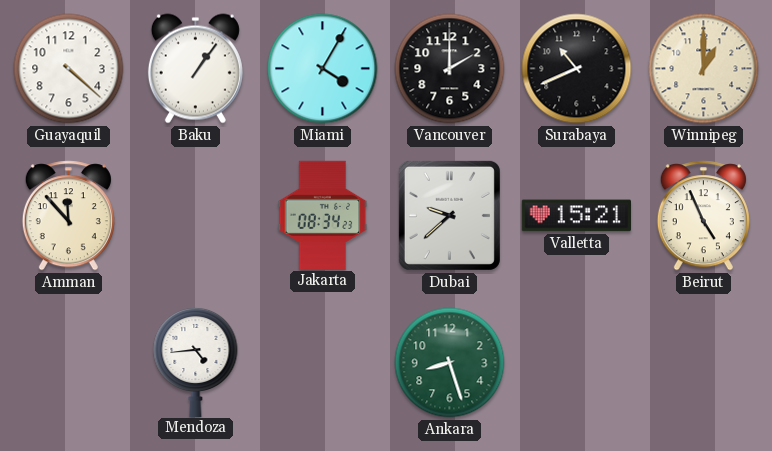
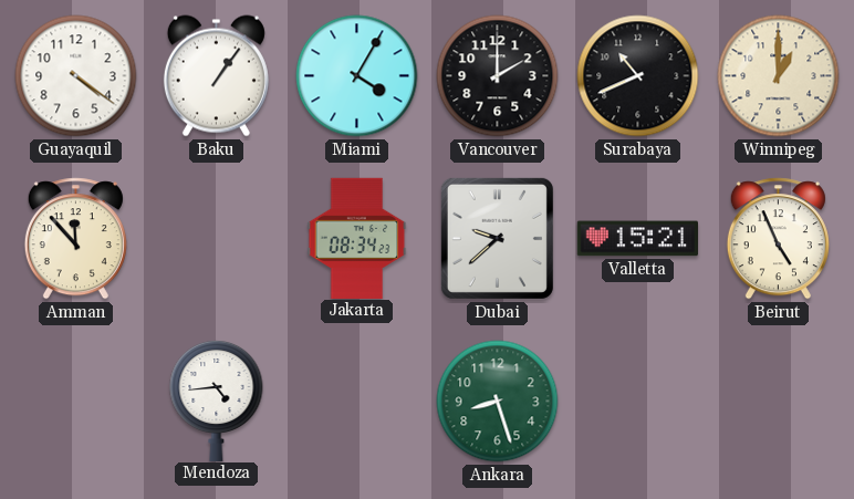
Guayaquil: 4:22 -> 4:21 (76, 76)
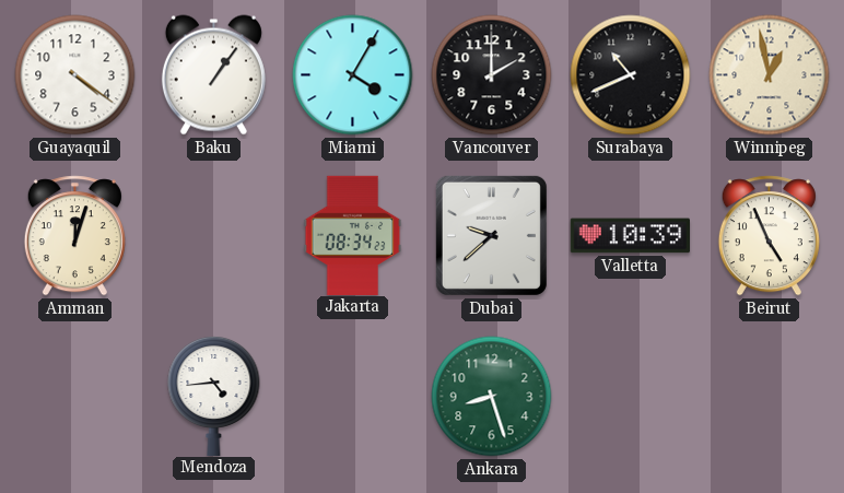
Winnipeg: 1:00 -> 12:58 (770, 75)
Amman: 11:53 -> 12:03 (74, 236)
Valletta: 15:21 -> 10:39 (630, 236)
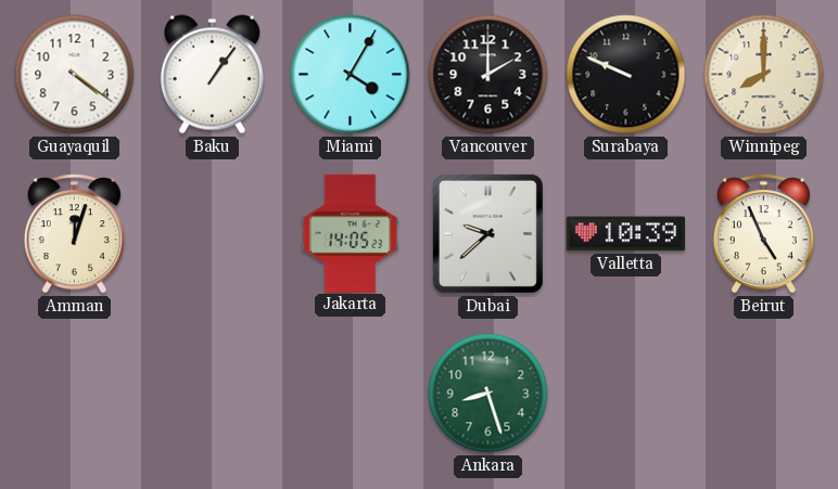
Surabaya: 10:41 -> 9:49 (626, 75)
Winnipeg: 12:58 -> 8:00 (764, 75)
Jakarta: 08:34 -> 14:05 (351, 233)
Mendoza: 4:44 -> none (214, 395)
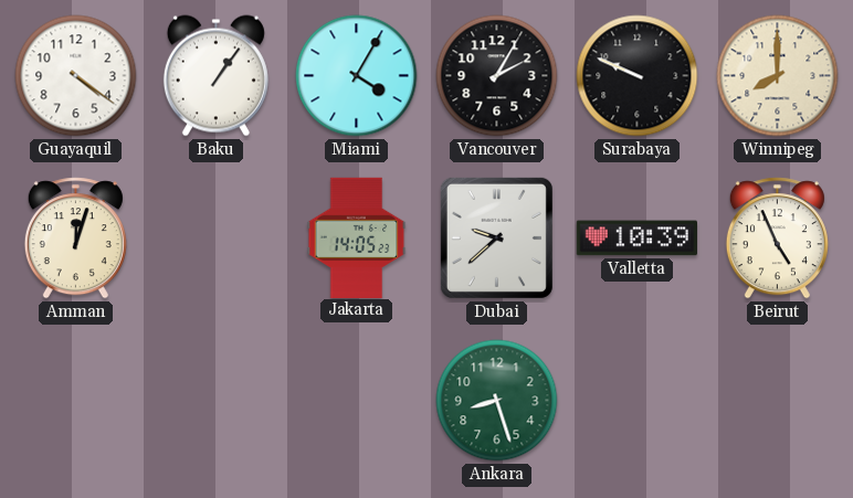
Vancouver: 2:00 -> 2:05 (497, 76)
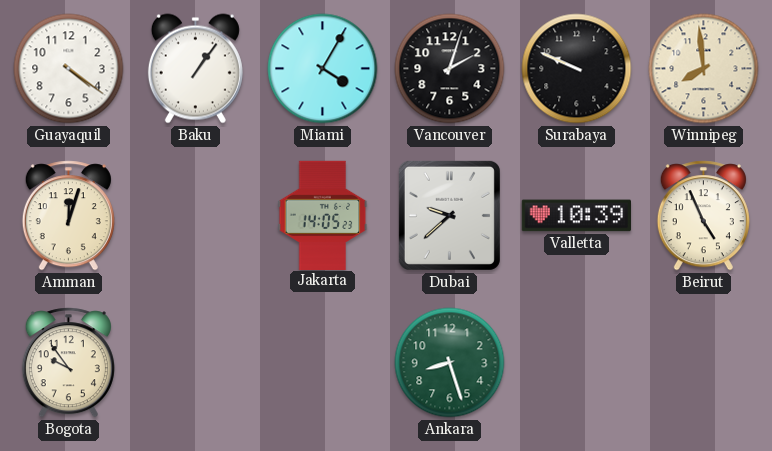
Vancouver: 2:05 -> 2:03 (450, 69)
Winnipeg: 8:00 -> 7:59 (704, 69)
Bogota: none -> 9:54 (68, 363)
